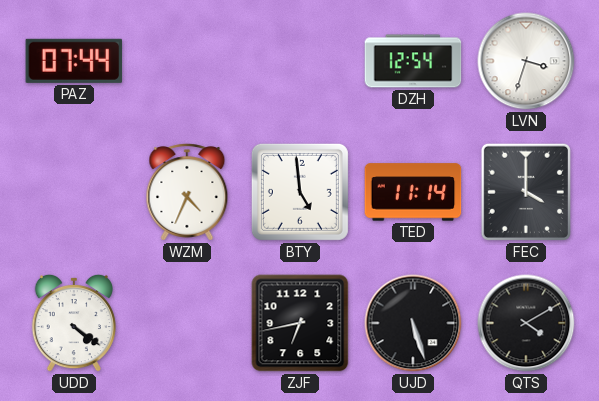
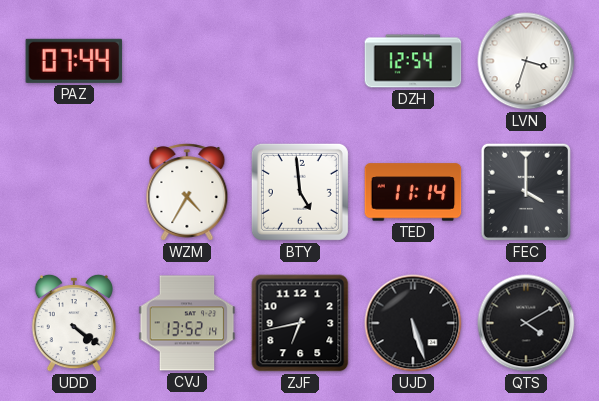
WZM: 4:34 -> 4:35 (187, 192)
CVJ: none -> 13:52 (187, 323)
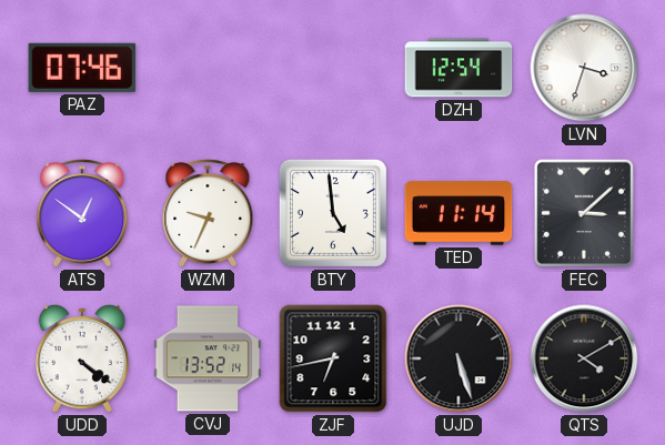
PAZ: 07:44 -> 07:46 (82, 68)
ATS: none -> 12:51 (82, 213)
WZM: 4:35 -> 9:34 (208, 213)
FEC: 4:00 -> 3:08 (584, 213)
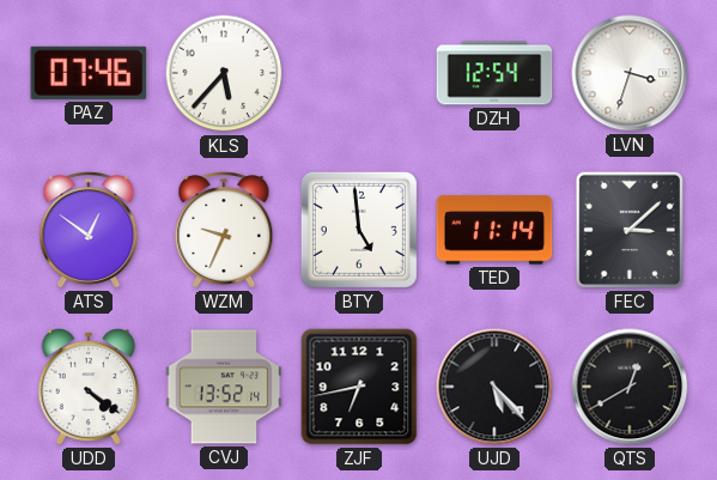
KLS: none -> 5:37 (224, 73)
UJD: 5:27 -> 5:23 (494, 387)
QTS: 4:10 -> 12:40 (630, 387)
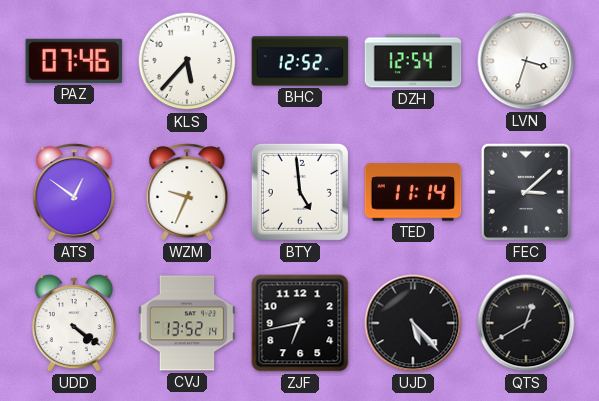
BHC: none -> 12:52 (300, 61)
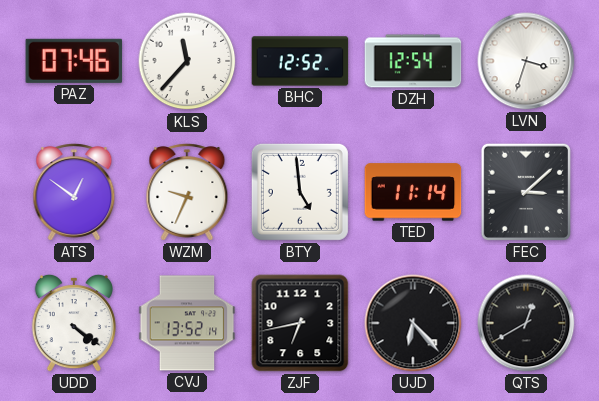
KLS: 5:37 -> 11:37 (187, 61)
UJD: 5:23 -> 6:23 (413, 323)
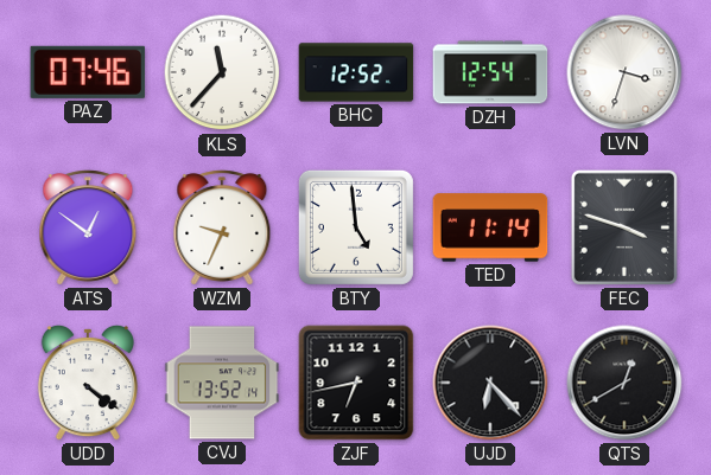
FEC: 3:08 -> 3:48 (624, 227)
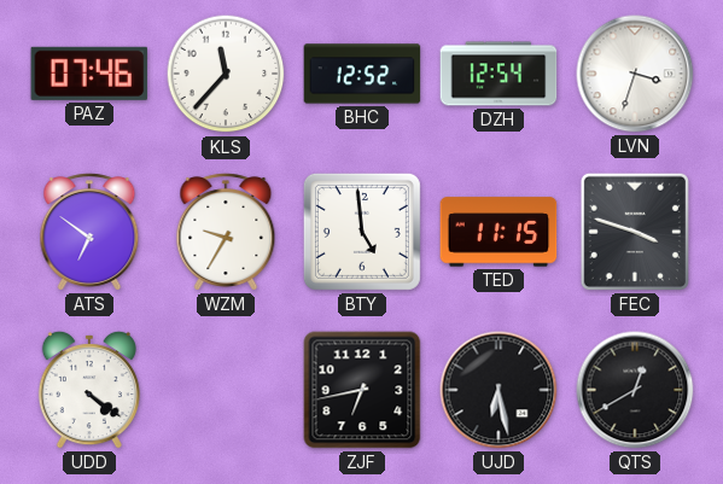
ATS: 12:51 -> 6:51 (89, 232)
WZM: 9:34 -> 9:35 (226, 232)
TED: 11:14 -> 11:15 (498, 232)
CVJ: 13:52 -> none (222, 383)
UJD: 6:23 -> 6:28 (498, 390)
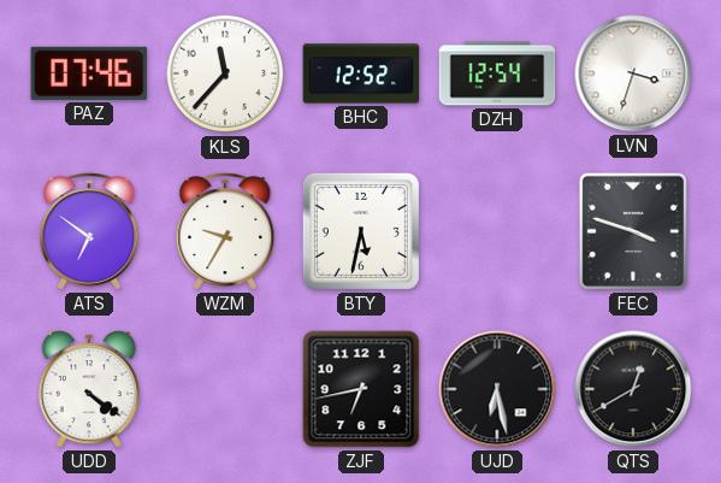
BTY: 4:59 -> 5:32 (361, 231)
TED: 11:15 -> none (498, 232)
